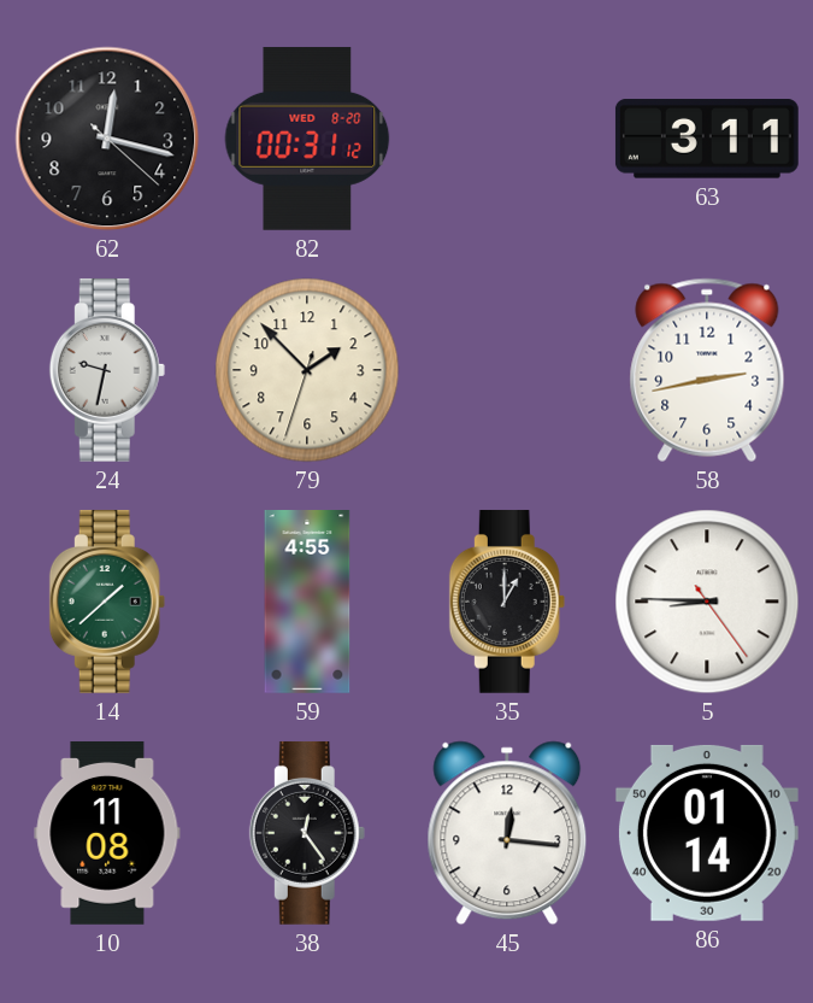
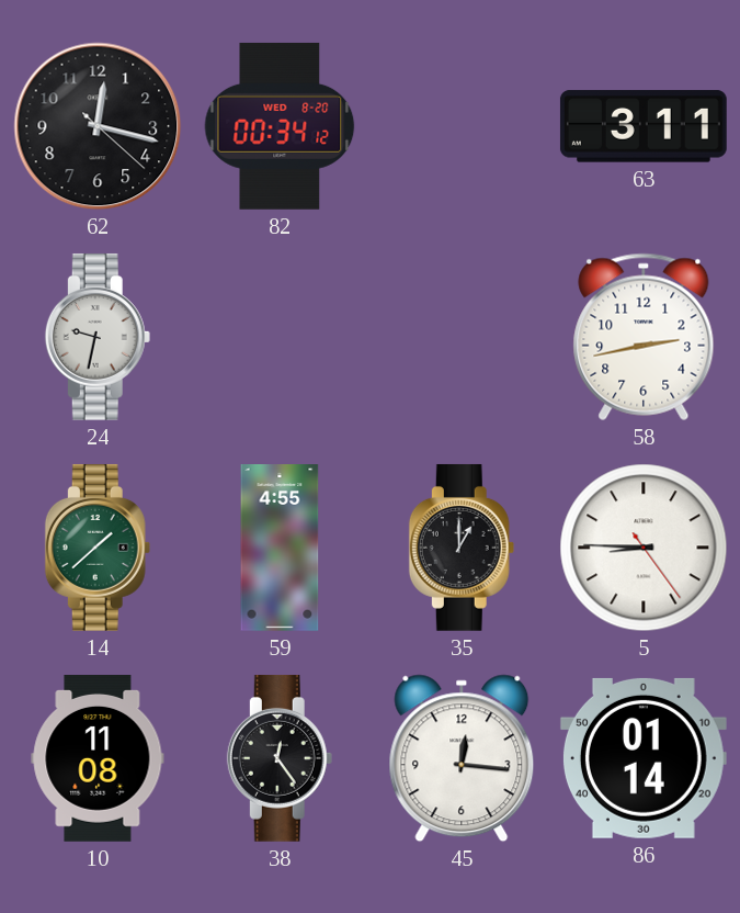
82: 00:31 -> 00:34 (280, 126)
79: 1:52 -> none (307, 370)
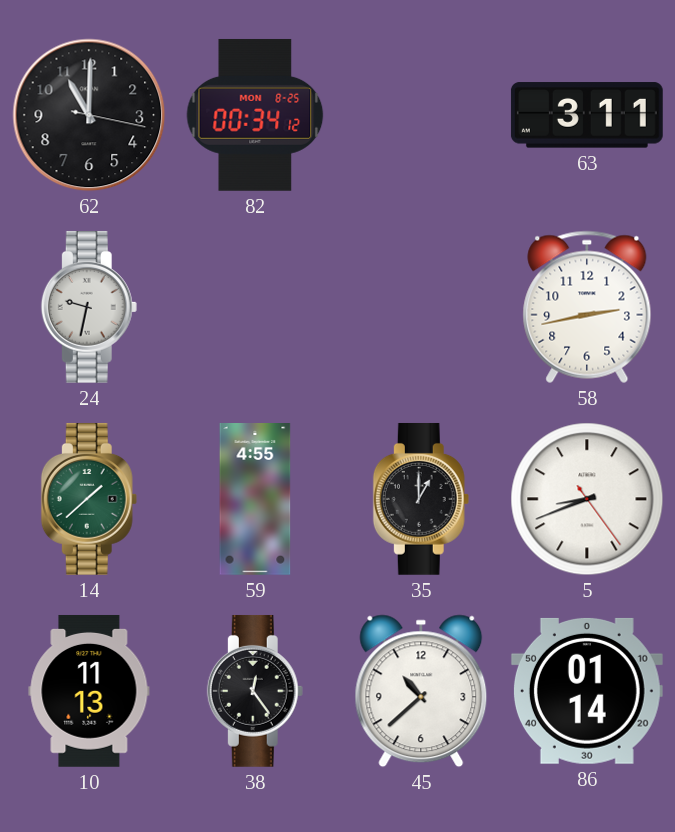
62: 12:17 -> 11:00 (89, 115)
82 date: WED 8-20 -> MON 8-25 (255, 115)
5: 8:45 -> 8:41 (587, 499)
10: 11:08 -> 11:13 (89, 691)
45: 12:16 -> 10:38 (421, 691)
